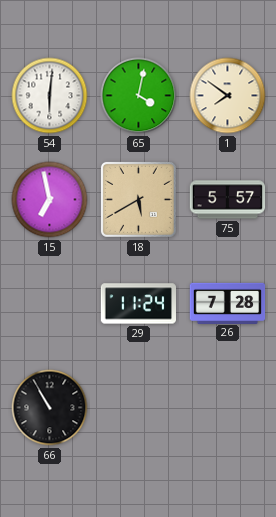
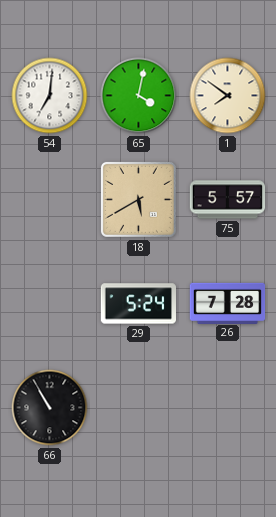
54: 6:01 -> 7:01 (50, 96)
15: 6:58 -> none (50, 200)
29: 11:24 -> 5:24 (138, 304)
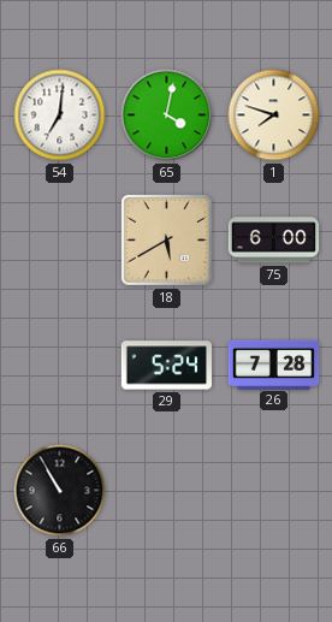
1: 7:51 -> 7:48 (274, 115)
75: 5:57 -> 6:00 (274, 241)
